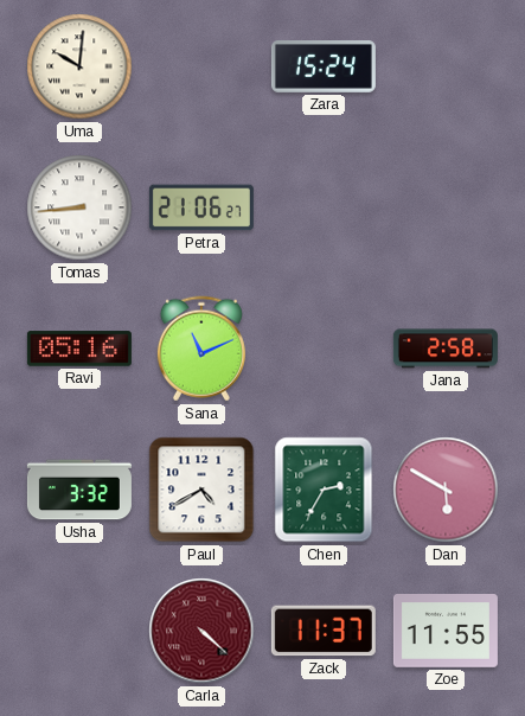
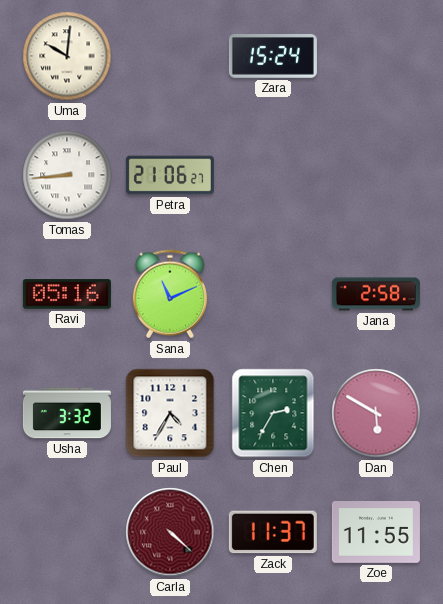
Paul: 4:40 -> 4:35 (170, 413)
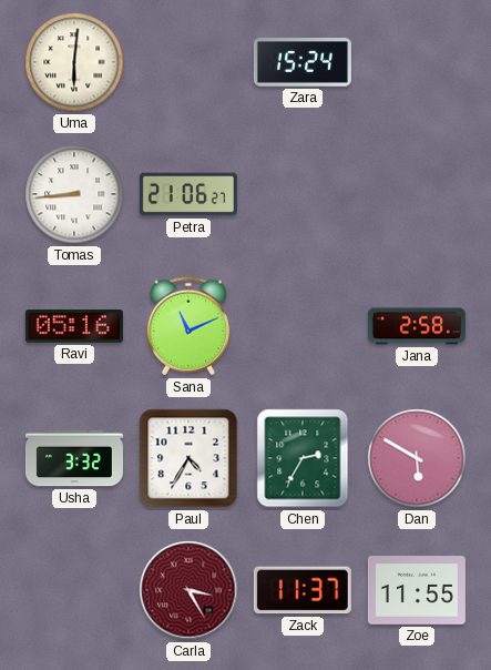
Uma: 10:01 -> 6:01 (74, 62)
Carla: 4:22 -> 3:25 (188, 590)
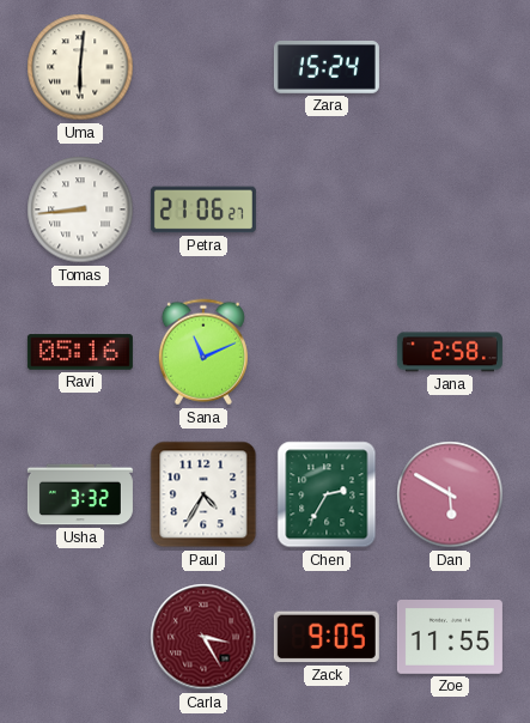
Zack: 11:37 -> 9:05 (327, 637)
